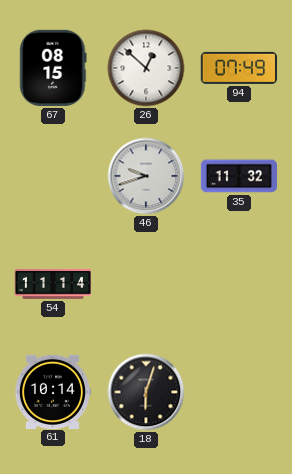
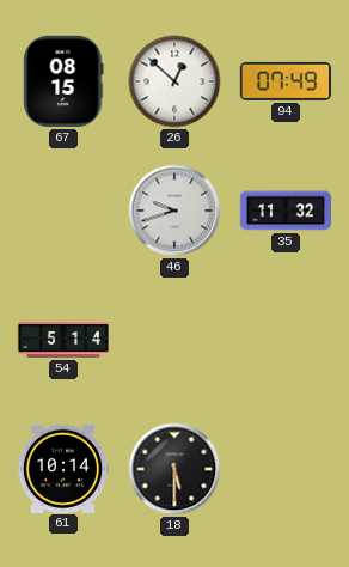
54: 11:14 -> 5:14 (62, 340)
18: 6:03 -> 5:30 (174, 469)
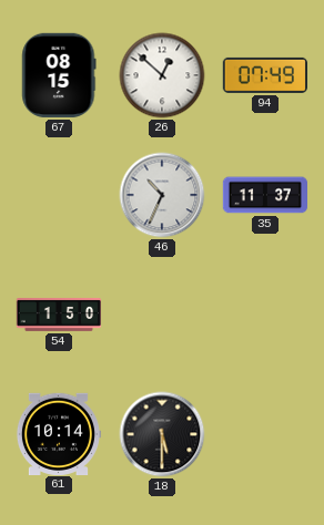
46: 9:42 -> 10:34 (162, 195)
35: 11:32 -> 11:37 (264, 195)
54: 5:14 -> 1:50 (58, 315)
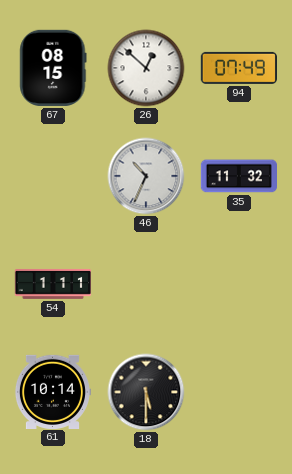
35: 11:37 -> 11:32 (238, 176)
54: 1:50 -> 1:11 (52, 284)
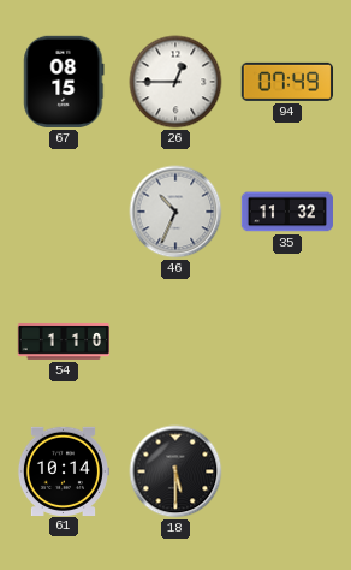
26: 12:52 -> 12:45 (175, 82)
54: 1:11 -> 1:10 (63, 342)
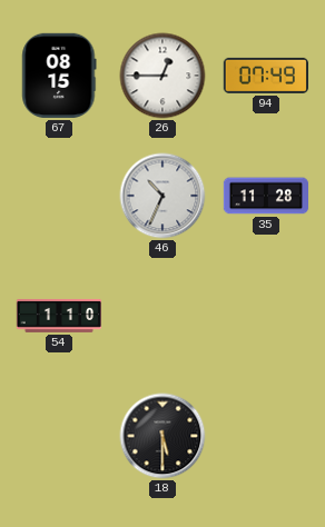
35: 11:32 -> 11:28 (265, 196)
61: 10:14 -> none (63, 470)
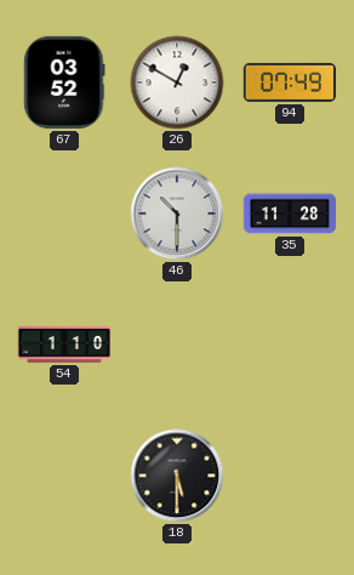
67: 08:15 -> 03:52 (64, 82)
26: 12:45 -> 12:50 (177, 82)
46: 10:34 -> 10:30 (177, 214)
